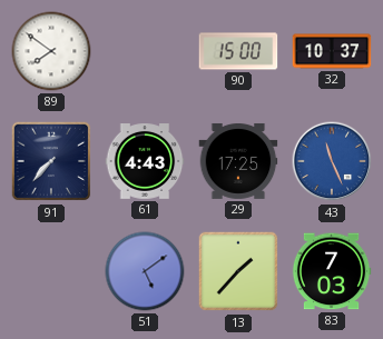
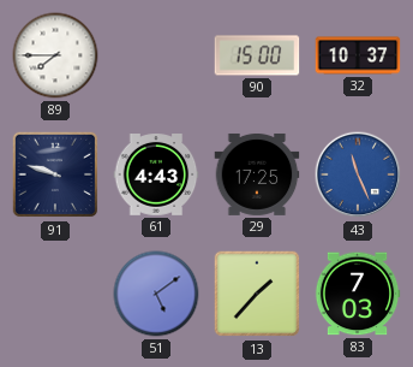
89: 7:51 -> 7:45 (55, 55)
91: 7:37 -> 9:48 (55, 174)
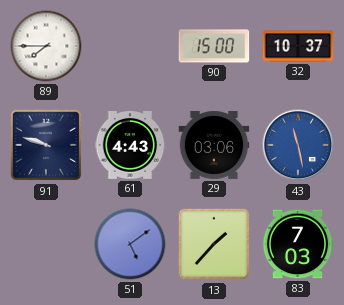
29: 17:25 -> 03:06 (214, 145)
43: 11:26 -> 11:28 (298, 145)
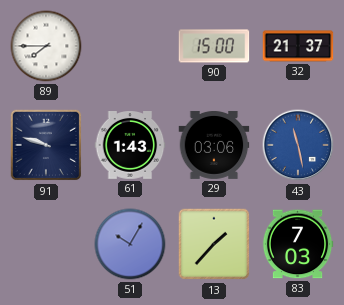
32: 10:37 -> 21:37 (298, 46)
61: 4:43 -> 1:43 (130, 146)
51: 5:09 -> 10:05 (130, 244)
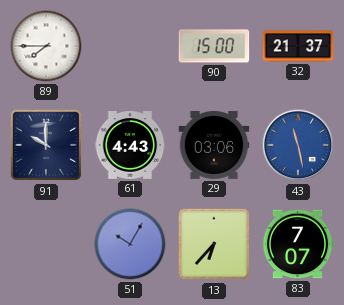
91: 9:48 -> 10:00 (46, 145)
61: 1:43 -> 4:43 (130, 146)
13: 1:37 -> 6:37 (214, 244)
83: 7:03 -> 7:07 (298, 244)
